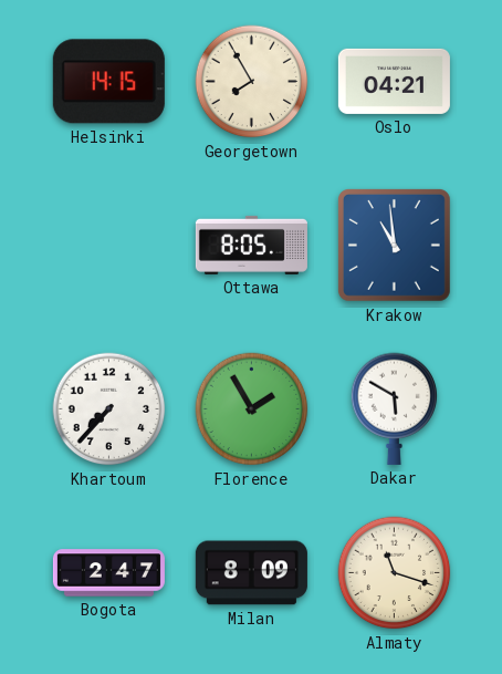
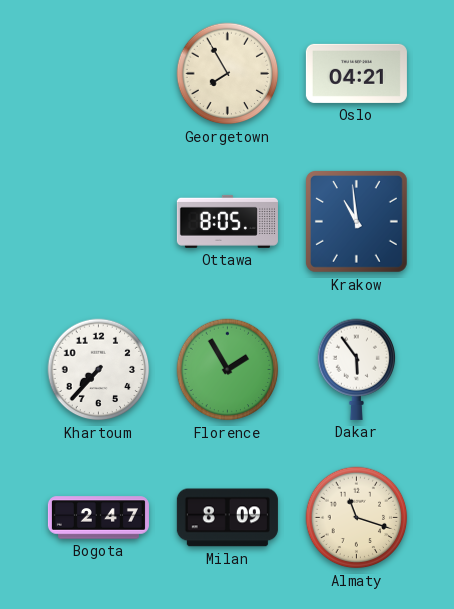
Helsinki: 14:15 -> none (108, 82)
Dakar: 5:50 -> 5:54 (357, 369)
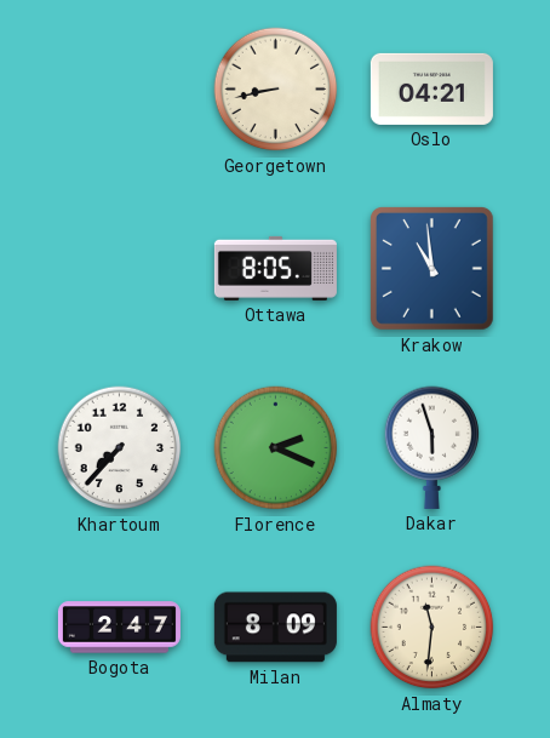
Georgetown: 7:55 -> 8:43 (276, 90)
Florence: 1:55 -> 2:19 (276, 448)
Dakar: 5:54 -> 5:57 (432, 447)
Almaty: 11:18 -> 11:31 (432, 628)
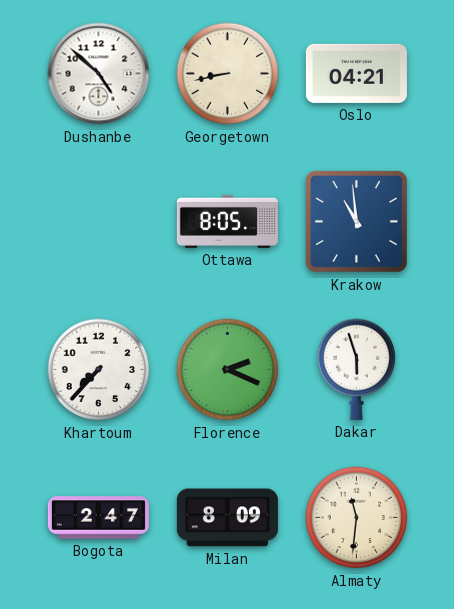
Dushanbe: none -> 4:52 (99, 74)
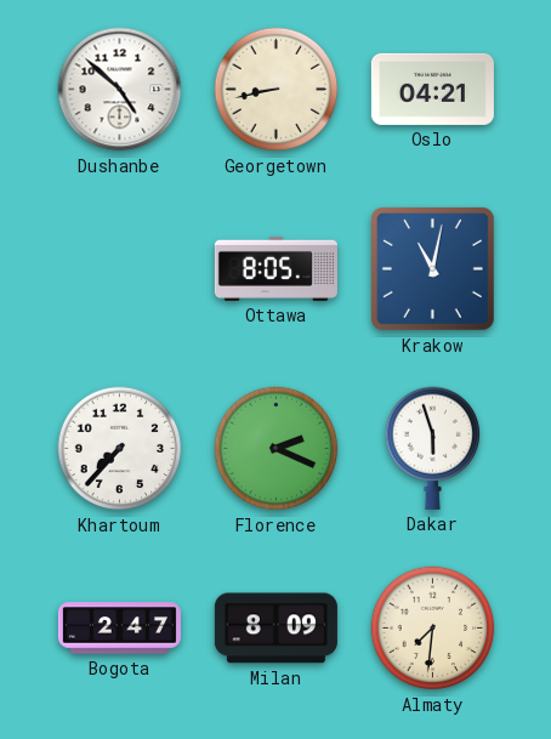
Krakow: 10:59 -> 11:02 (432, 268)
Almaty: 11:31 -> 7:31 (433, 629)
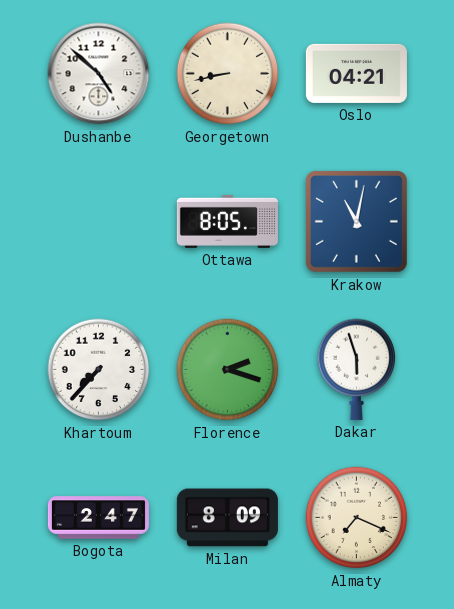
Florence: 2:19 -> 2:18 (228, 370)
Almaty: 7:31 -> 7:19 (357, 518)
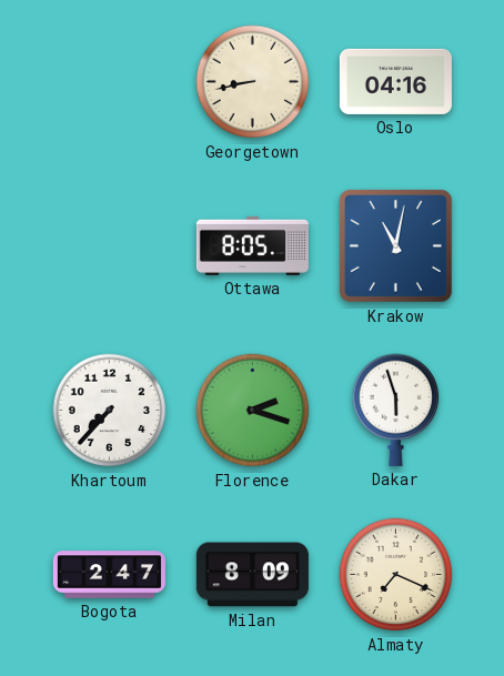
Dushanbe: 4:52 -> none (99, 74)
Oslo: 04:21 -> 04:16 (395, 81)
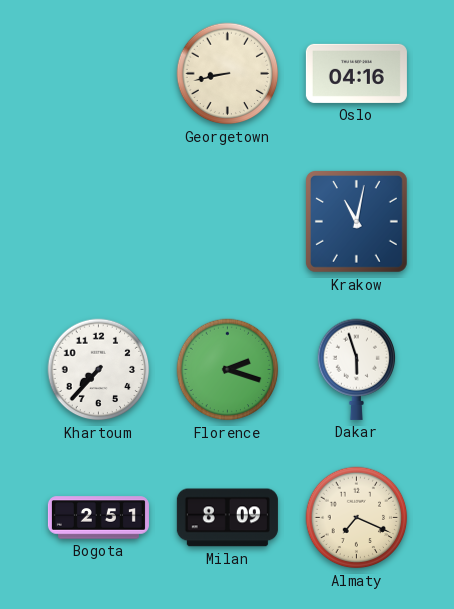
Ottawa: 8:05 -> none (252, 245)
Bogota: 2:47 -> 2:51 (98, 518)
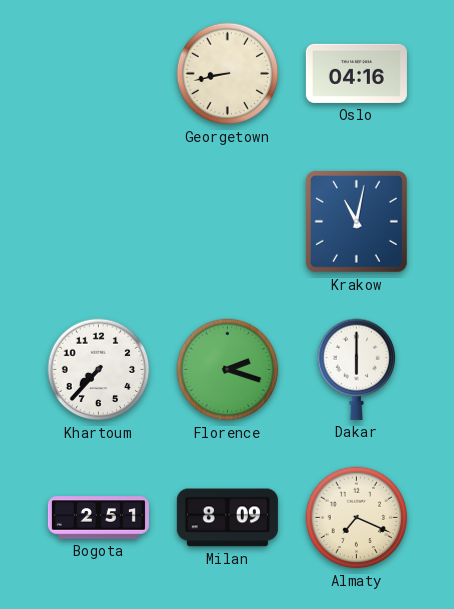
Dakar: 5:57 -> 6:00 (357, 369)
